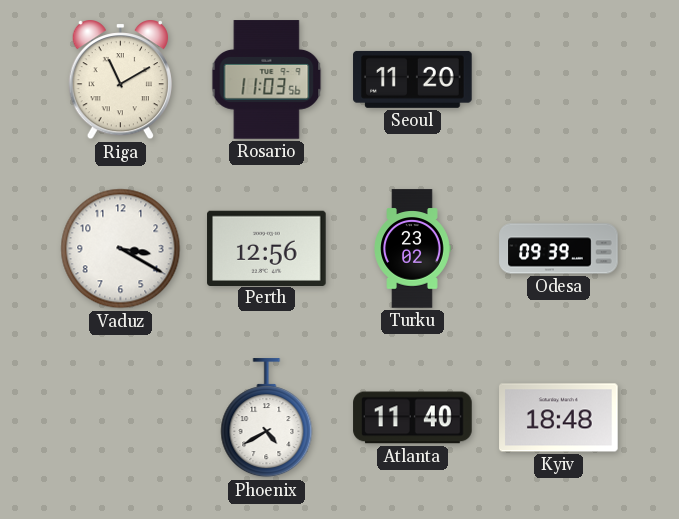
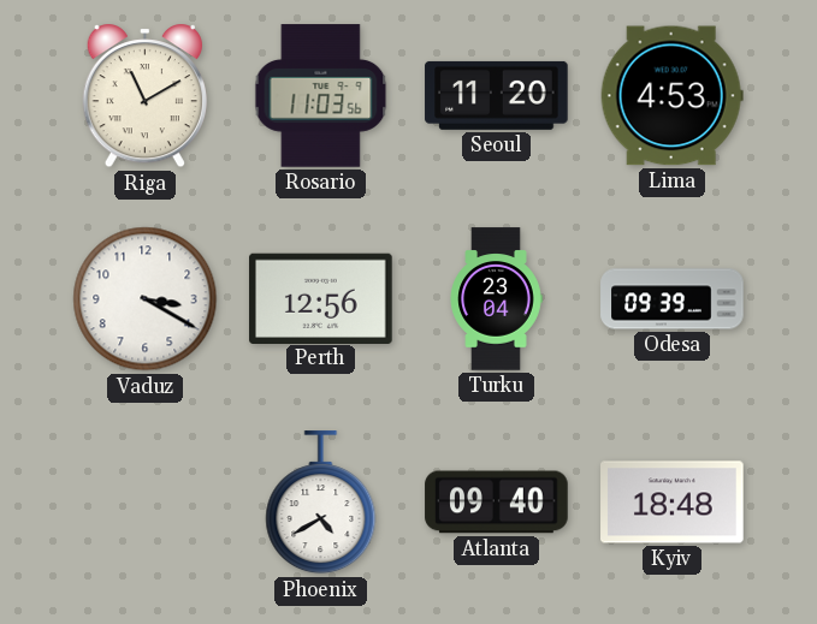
Lima: none -> 4:53 (671, 96)
Turku: 23:02 -> 23:04 (496, 299)
Atlanta: 11:40 -> 09:40 (497, 503)
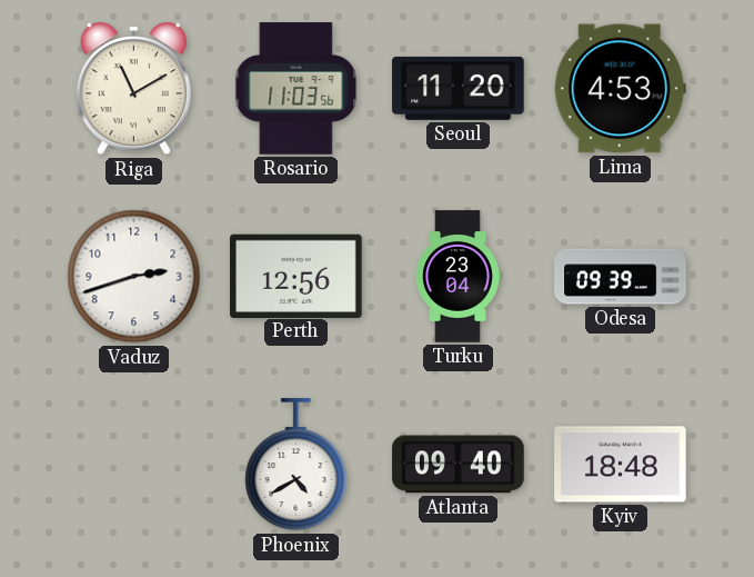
Vaduz: 3:20 -> 2:42 (134, 277)
